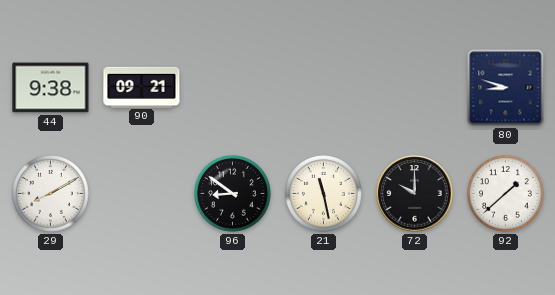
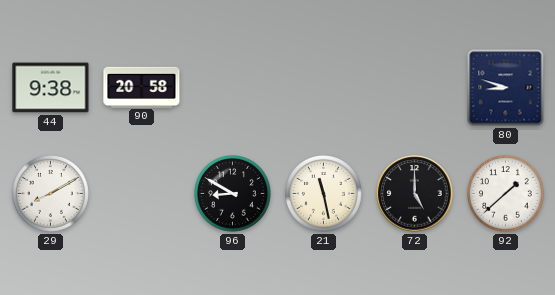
90: 09:21 -> 20:58 (142, 87)
96: 8:51 -> 8:50 (233, 194)
72: 10:00 -> 5:00 (415, 194)
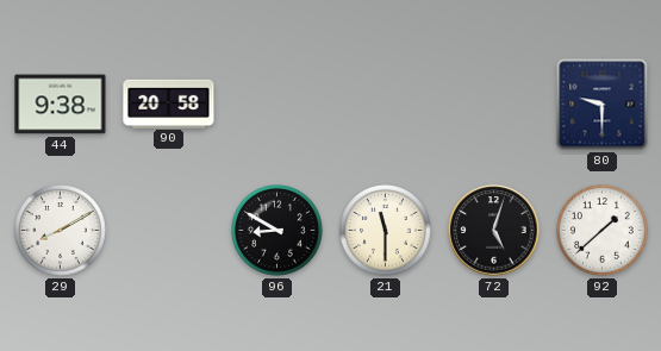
80: 8:48 -> 9:30 (603, 105)
21: 11:28 -> 11:30 (386, 231)
72: 5:00 -> 5:03 (494, 231)
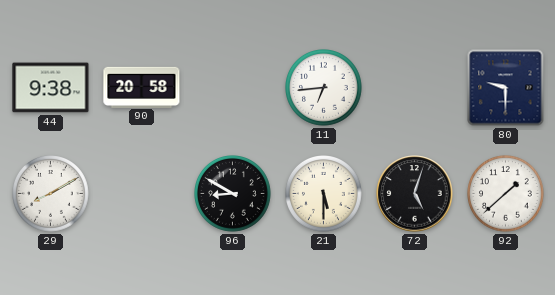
11: none -> 6:44 (324, 88)
21: 11:30 -> 5:30 (324, 194)
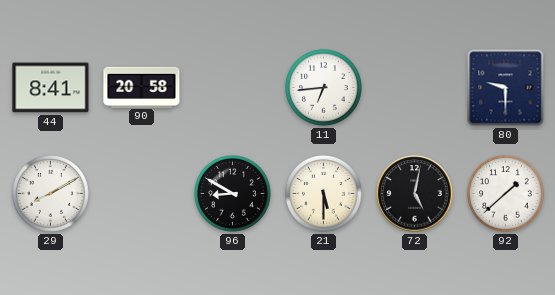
44: 9:38 -> 8:41 (51, 88)
72: 5:03 -> 5:02 (415, 194)
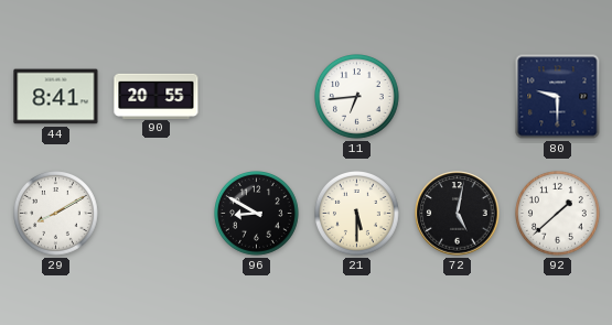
90: 20:58 -> 20:55 (157, 96)
